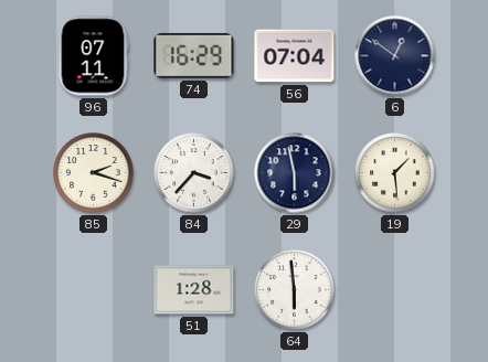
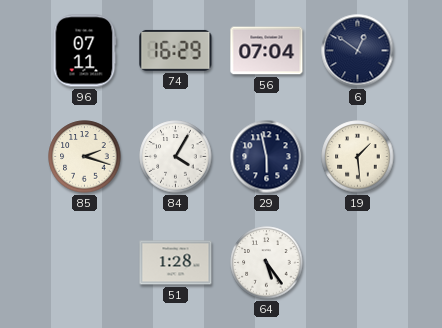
84: 3:37 -> 4:05 (176, 157)
64: 5:59 -> 5:24 (267, 263)
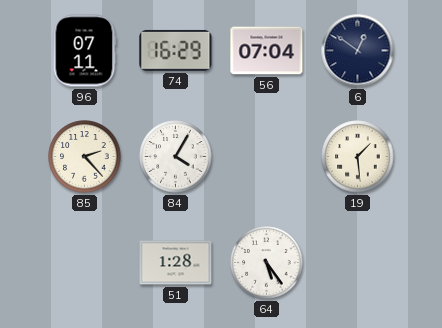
85: 2:18 -> 2:23 (85, 157)
29: 5:58 -> none (267, 157)
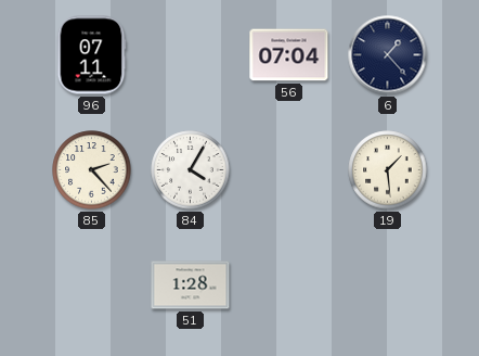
74: 16:29 -> none (176, 50)
6: 12:51 -> 1:23 (388, 55)
64: 5:24 -> none (267, 263)
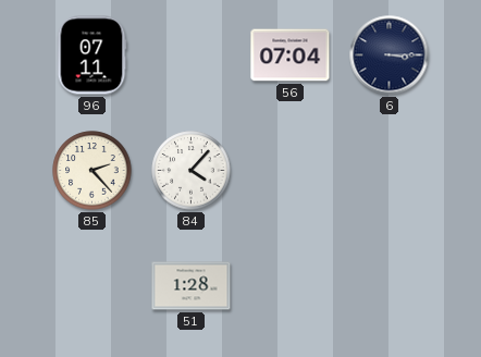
6: 1:23 -> 3:15 (390, 56)
84: 4:05 -> 4:07 (192, 171)
19: 1:29 -> none (388, 170)
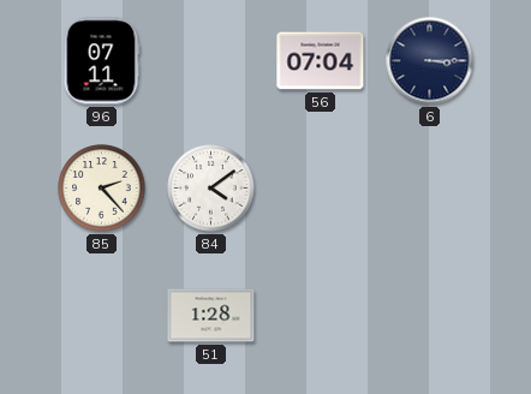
84: 4:07 -> 4:09 (211, 189)
